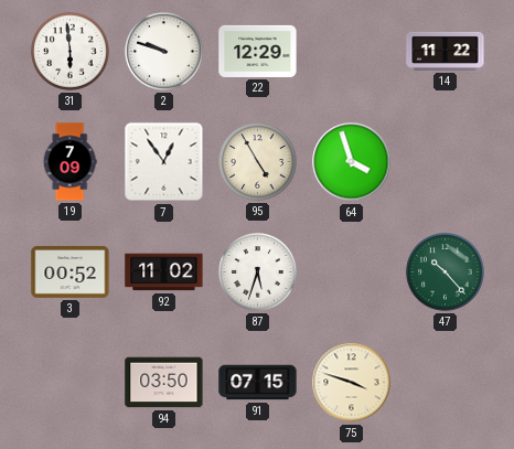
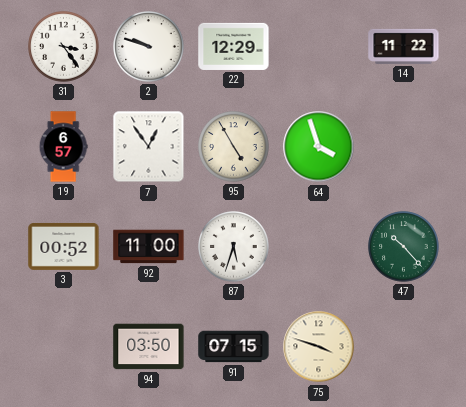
31: 5:59 -> 3:24 (64, 47)
19: 7:09 -> 6:57 (63, 147)
92: 11:02 -> 11:00 (149, 247)
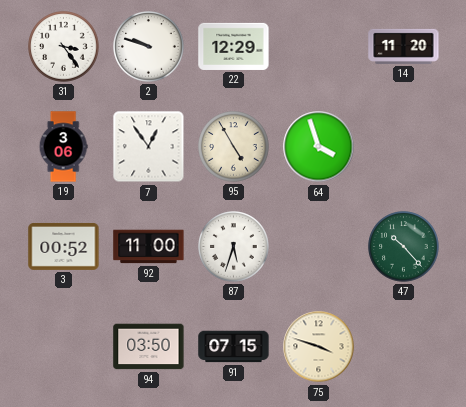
14: 11:22 -> 11:20 (404, 46)
19: 6:57 -> 3:06 (63, 147)
